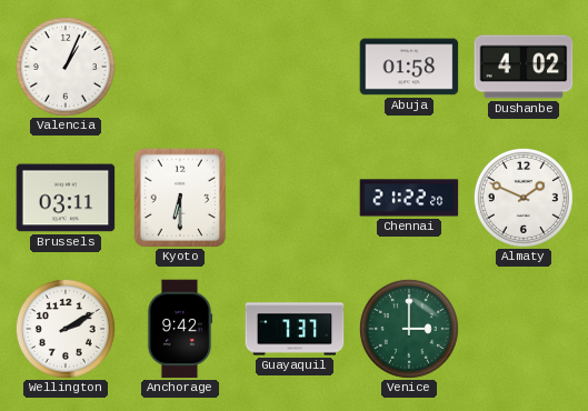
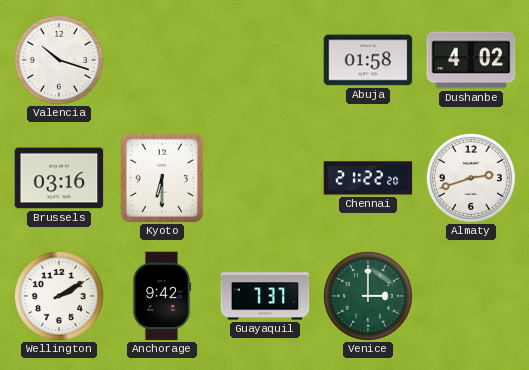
Valencia: 1:04 -> 10:18 (59, 60)
Brussels: 03:11 -> 03:16 (59, 178)
Almaty: 1:49 -> 2:42 (471, 178)
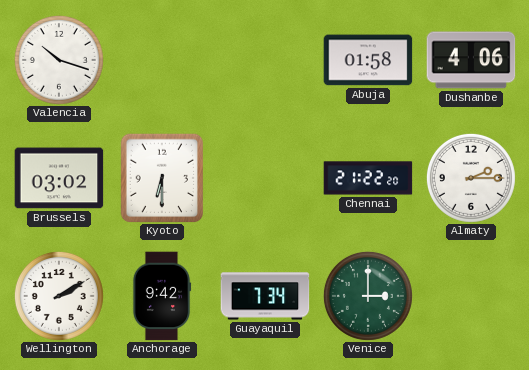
Dushanbe: 4:02 -> 4:06 (471, 60)
Brussels: 03:16 -> 03:02 (59, 178)
Almaty: 2:42 -> 2:15 (471, 178)
Guayaquil: 7:37 -> 7:34 (265, 296)
